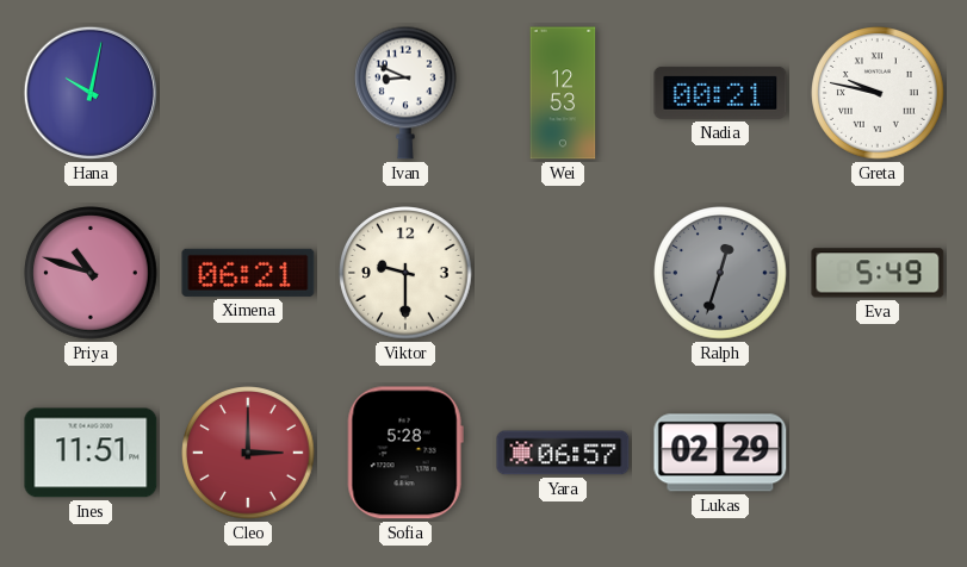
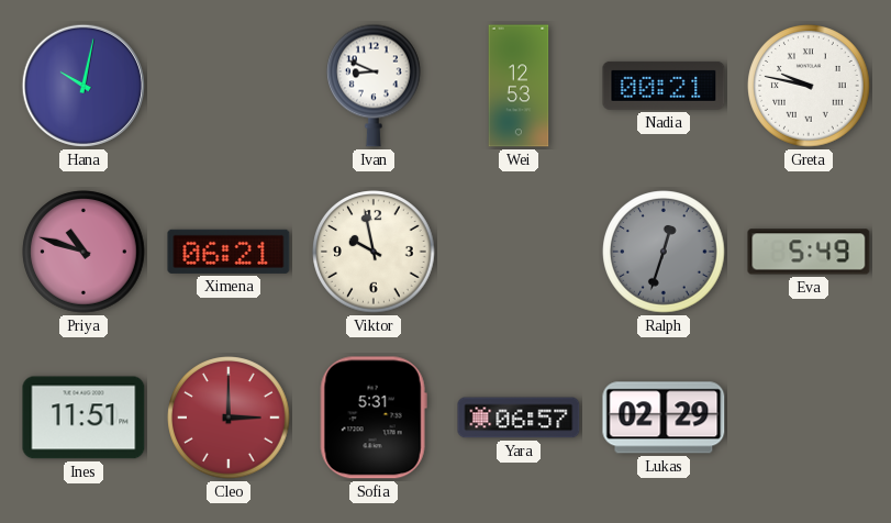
Viktor: 9:30 -> 9:58 (374, 252)
Sofia: 5:28 -> 5:31 (374, 418)
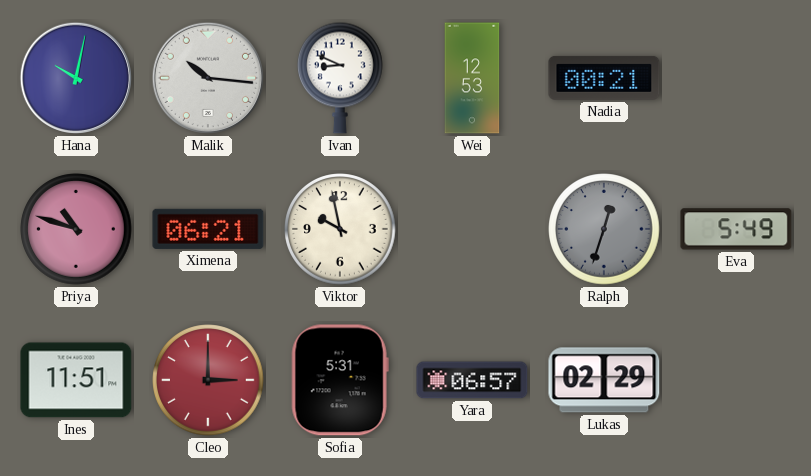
Malik: none -> 10:16 (208, 78)
Greta: 9:47 -> none (809, 86)
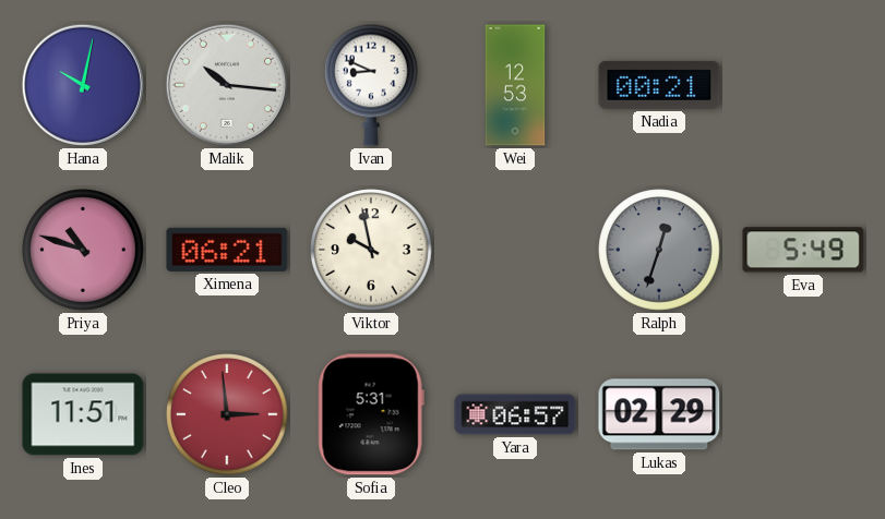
Cleo: 3:00 -> 2:59 (227, 414)
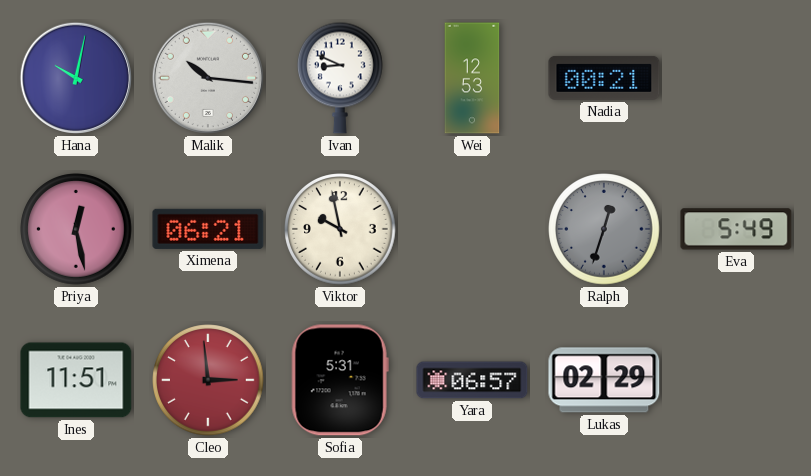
Priya: 10:48 -> 12:28 (76, 229)
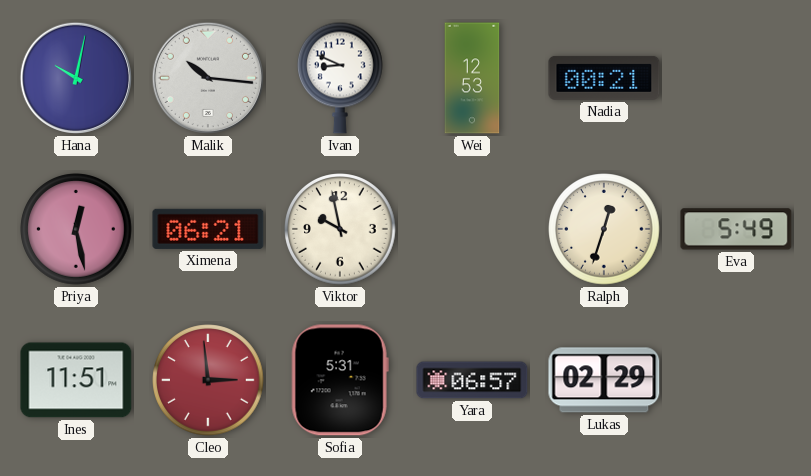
Ralph dial: grey -> cream (604, 229)
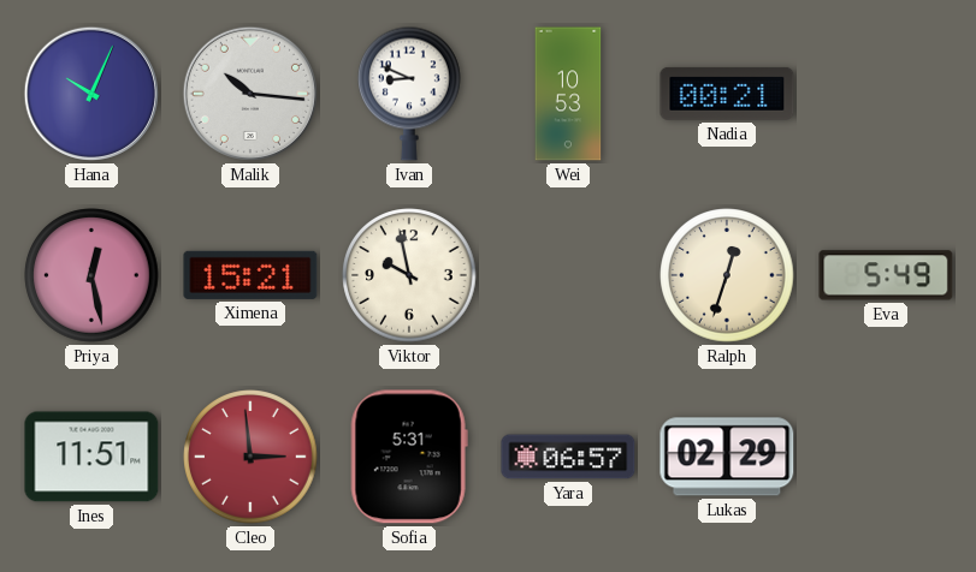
Hana: 10:02 -> 10:04 (91, 94)
Wei: 12:53 -> 10:53 (568, 94)
Ximena: 06:21 -> 15:21 (250, 275)
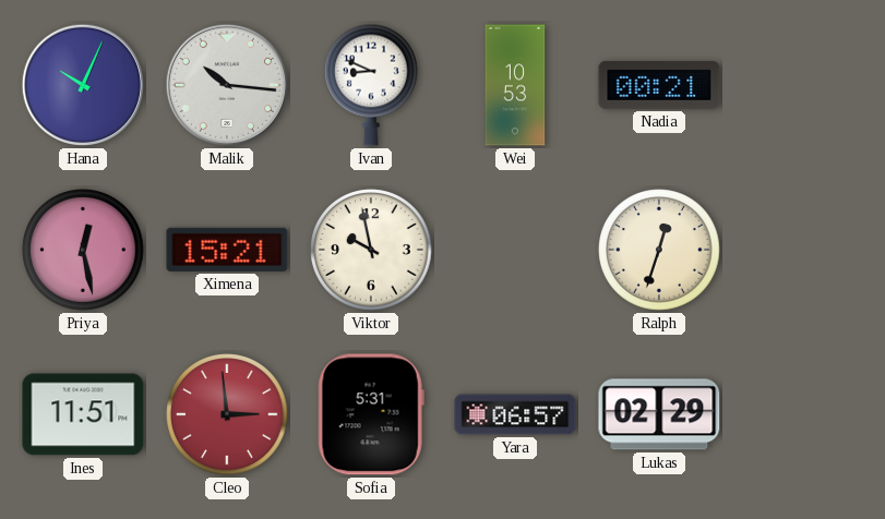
Eva: 5:49 -> none (886, 275)
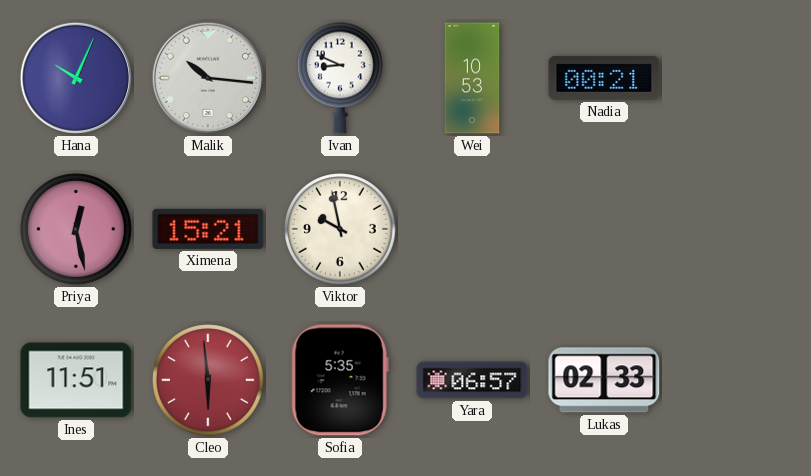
Ralph: 12:33 -> none (659, 250)
Cleo: 2:59 -> 5:59 (208, 380)
Sofia: 5:31 -> 5:35 (340, 380)
Lukas: 02:29 -> 02:33 (604, 380)
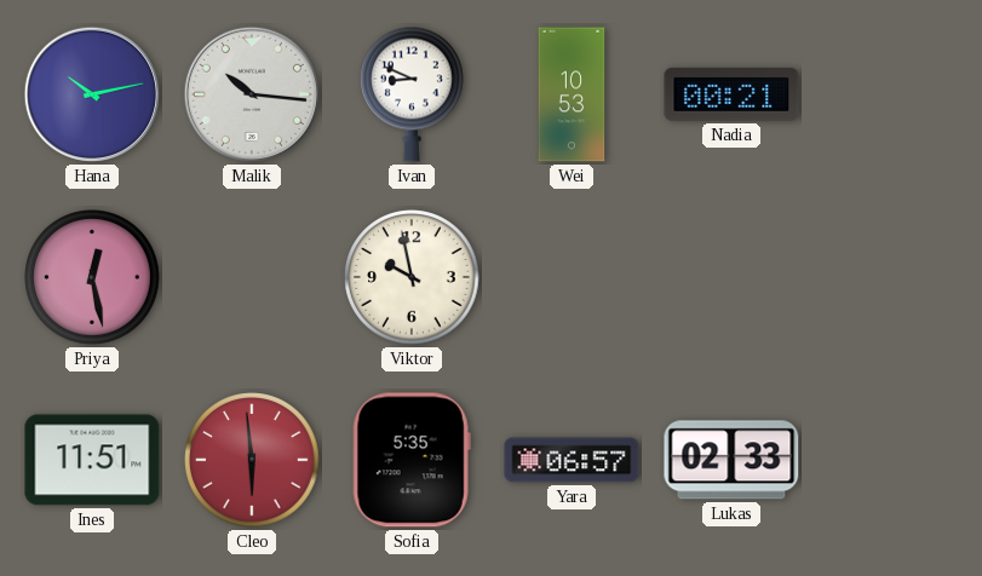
Hana: 10:04 -> 10:13 (92, 94)
Ximena: 15:21 -> none (208, 229)
